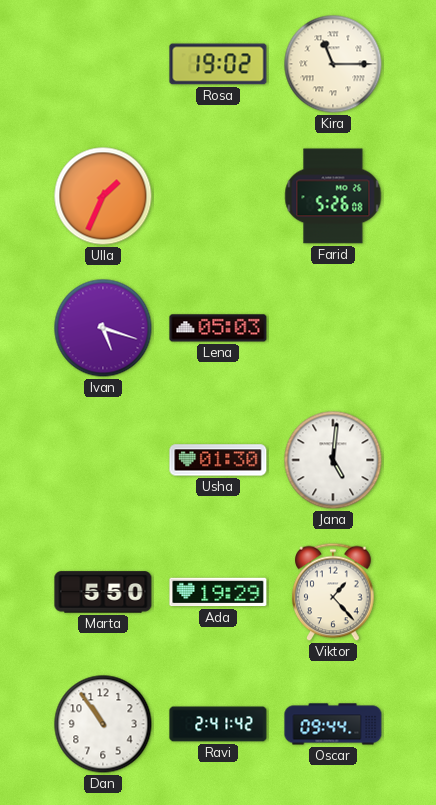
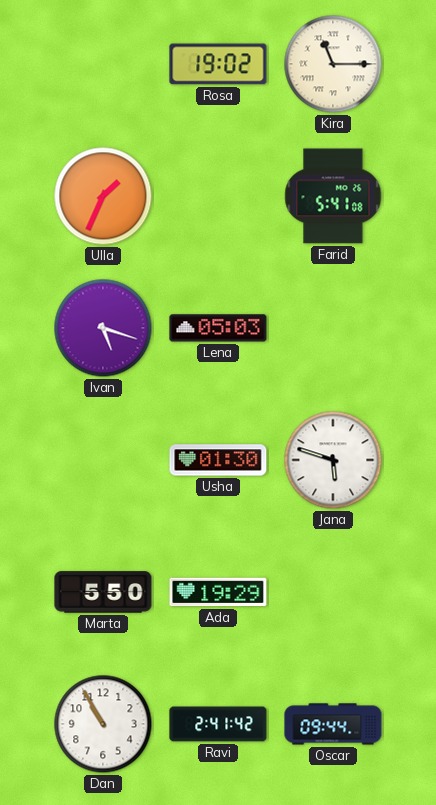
Farid: 5:26 -> 5:41 (333, 196)
Jana: 5:01 -> 5:48 (333, 460)
Viktor: 1:23 -> none (333, 592)
Dan: 10:54 -> 10:55 (103, 724)
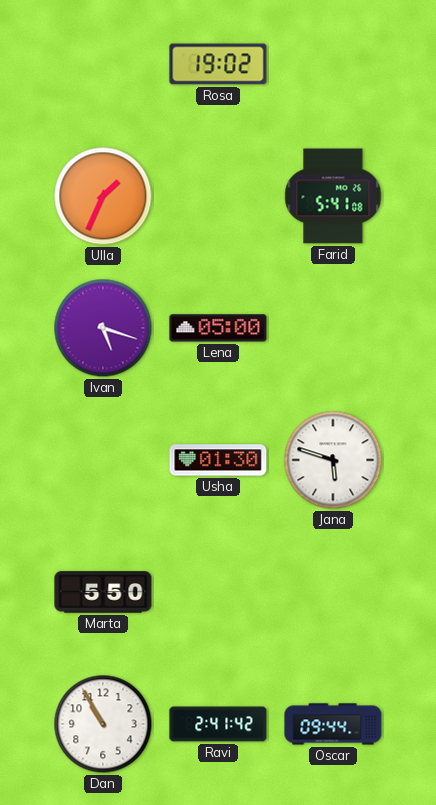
Kira: 11:15 -> none (333, 64)
Lena: 05:03 -> 05:00 (218, 328)
Ada: 19:29 -> none (218, 592)
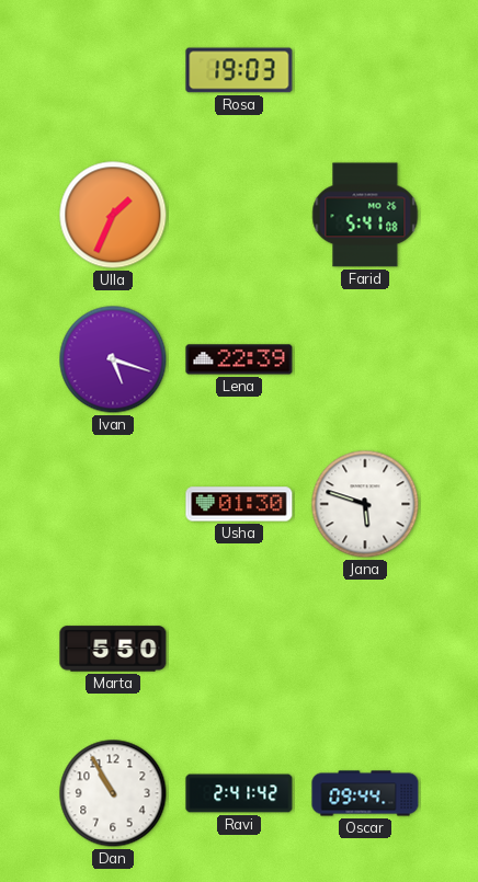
Rosa: 19:02 -> 19:03 (239, 70)
Lena: 05:00 -> 22:39 (239, 359)
